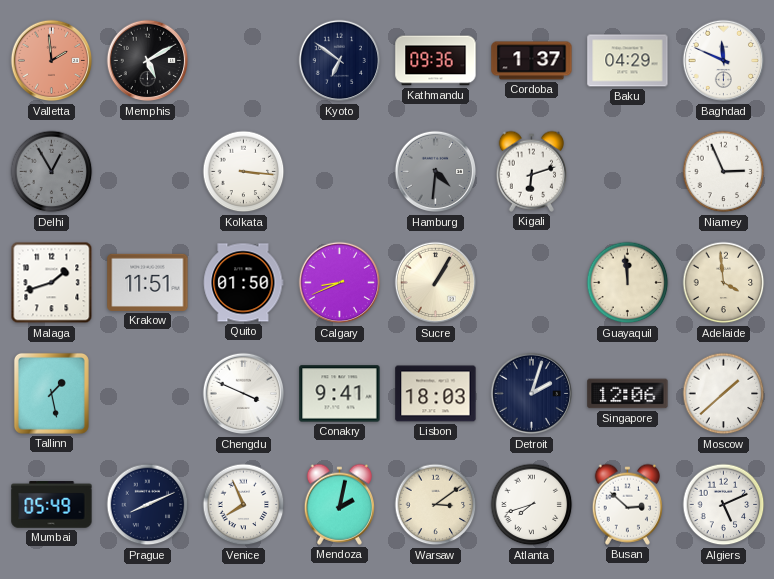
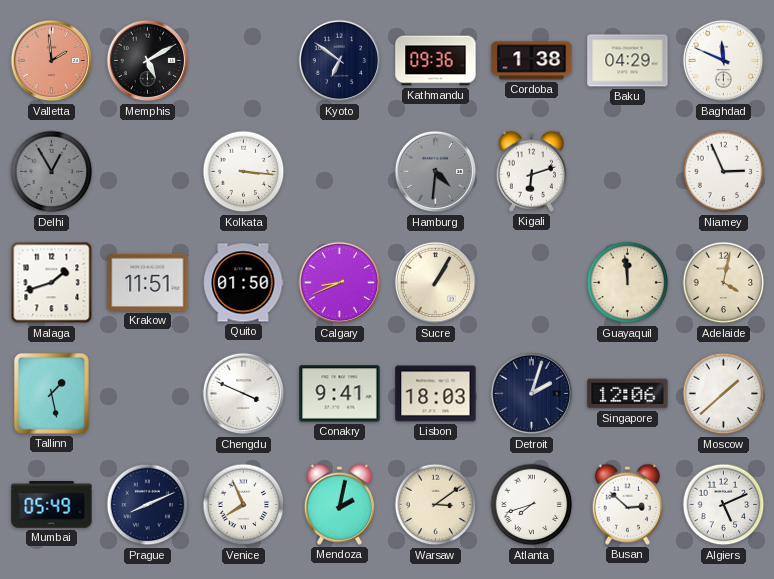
Cordoba: 1:37 -> 1:38 (532, 61)
Adelaide: 3:59 -> 4:02 (724, 283)
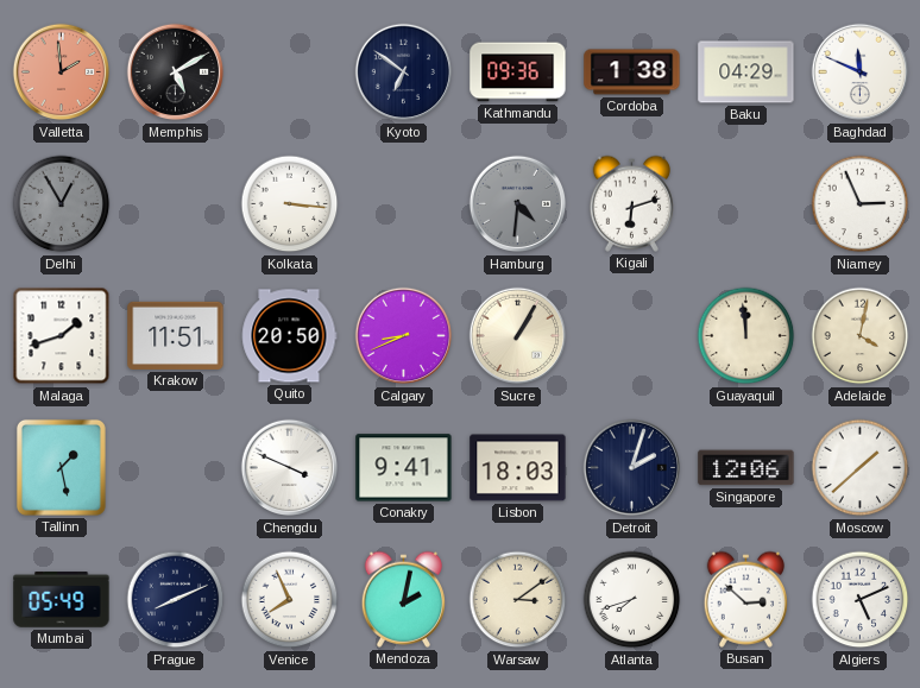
Quito: 01:50 -> 20:50 (290, 336)
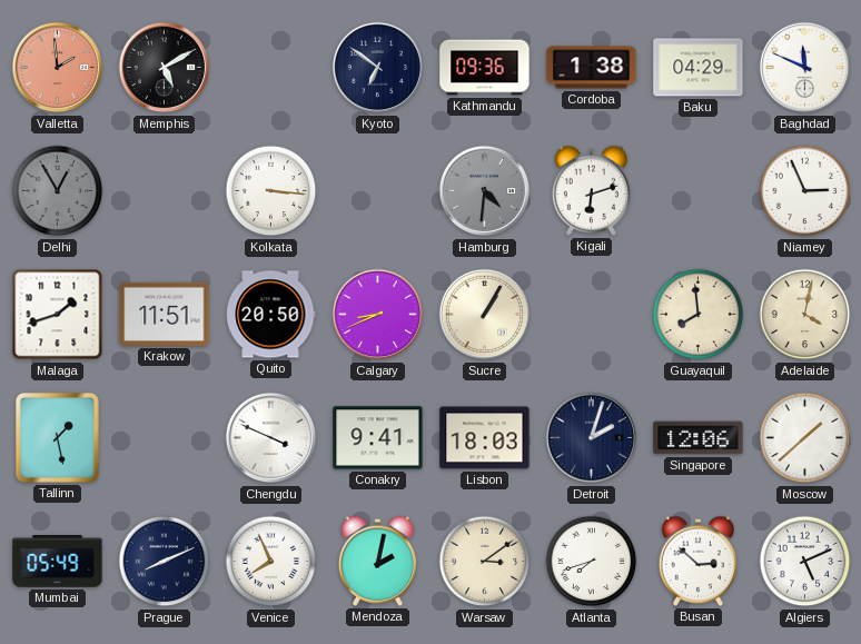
Guayaquil: 11:59 -> 7:59 (699, 315)
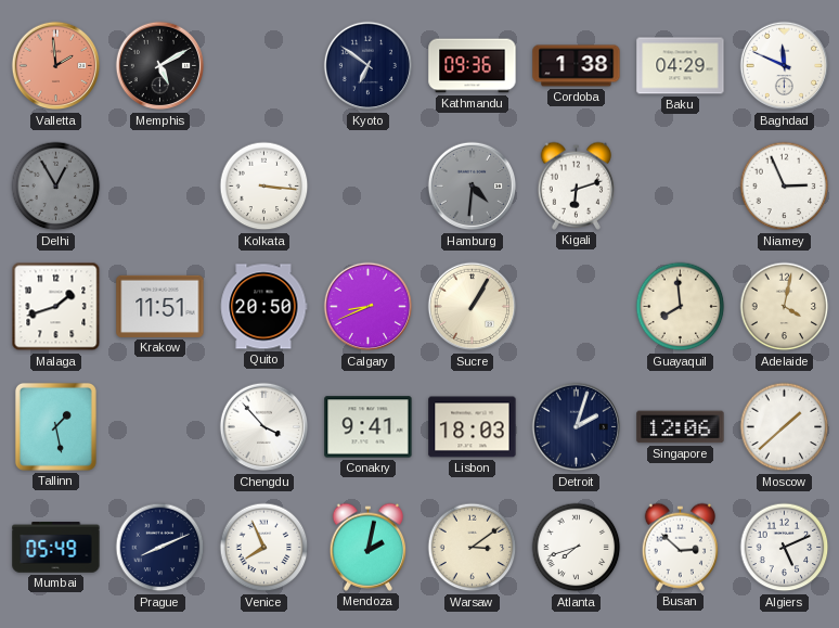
Chengdu: 3:49 -> 3:53 (264, 427)
